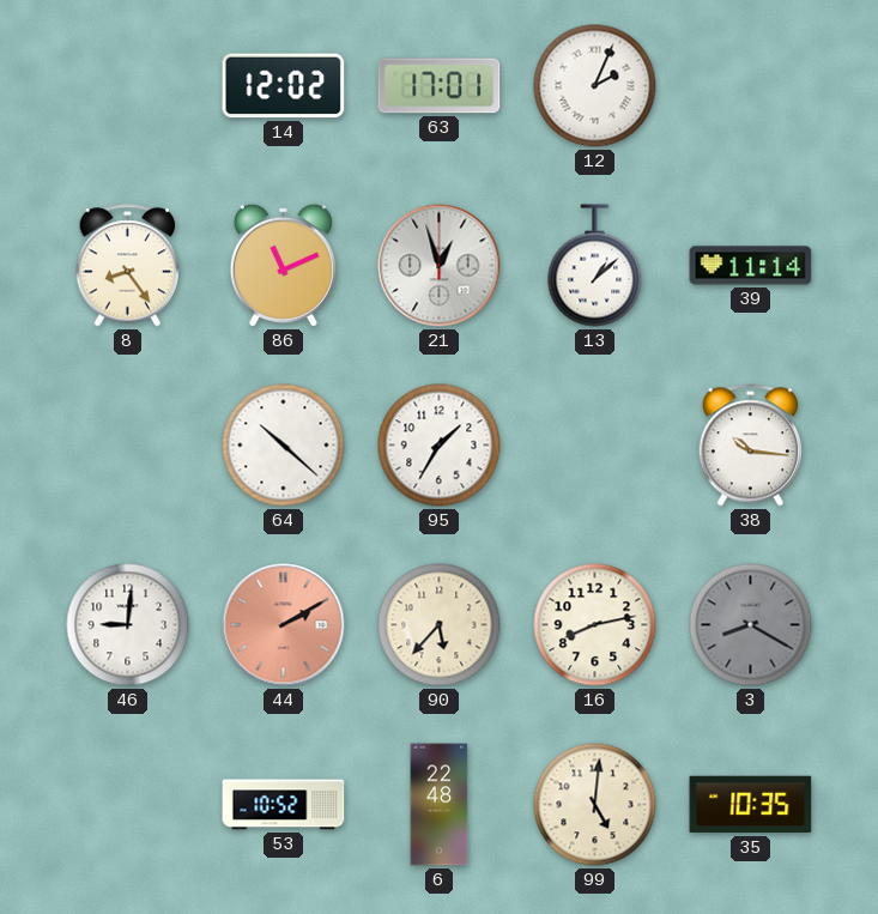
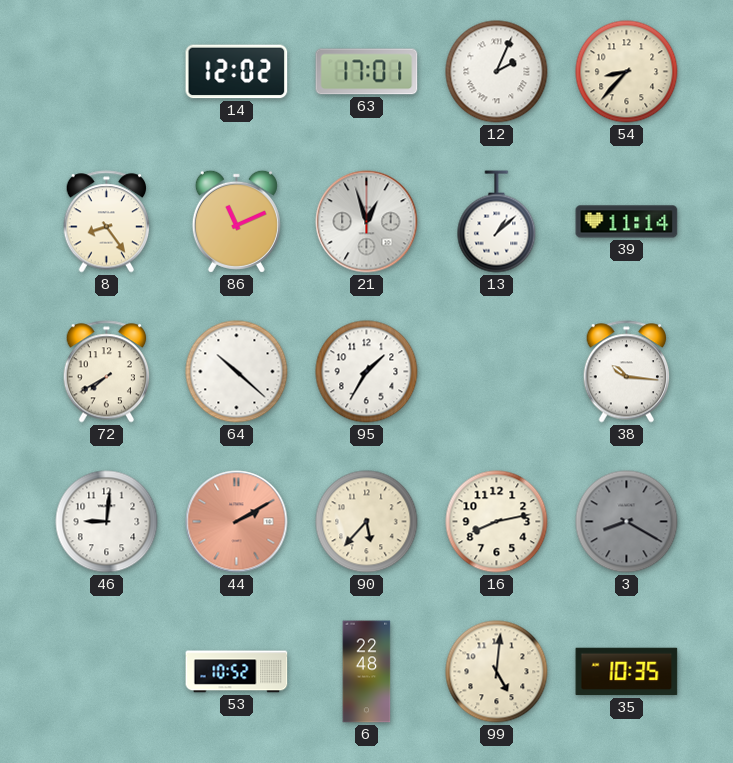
54: none -> 8:37 (627, 72)
72: none -> 7:40 (107, 372)
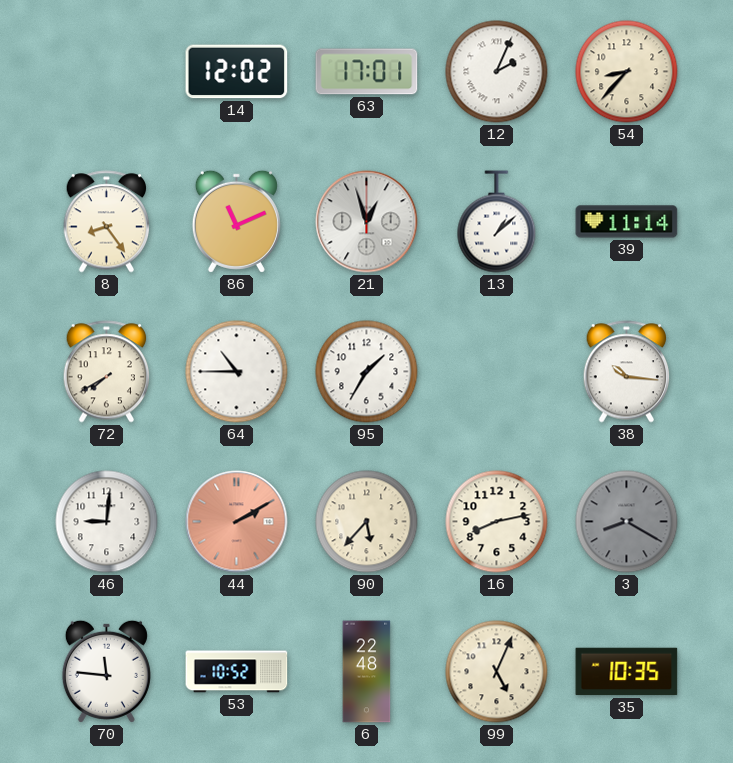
64: 10:22 -> 10:45 (237, 372)
70: none -> 11:46 (106, 671)
99: 5:01 -> 5:04 (497, 672)
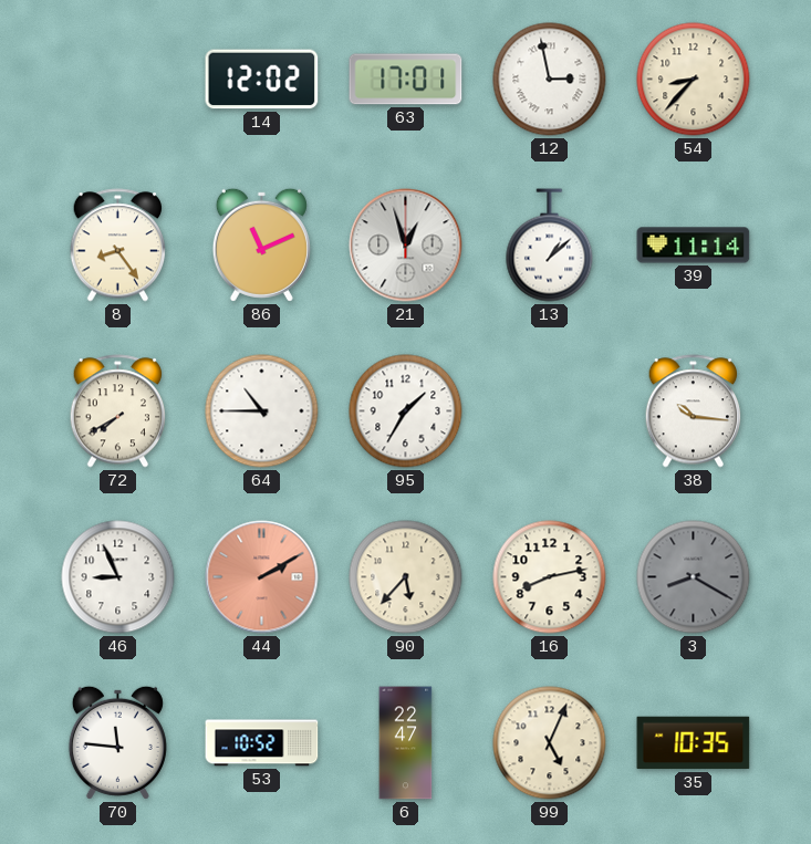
12: 2:04 -> 2:58 (550, 80)
46: 9:01 -> 8:56 (118, 577)
6: 22:48 -> 22:47 (406, 743)
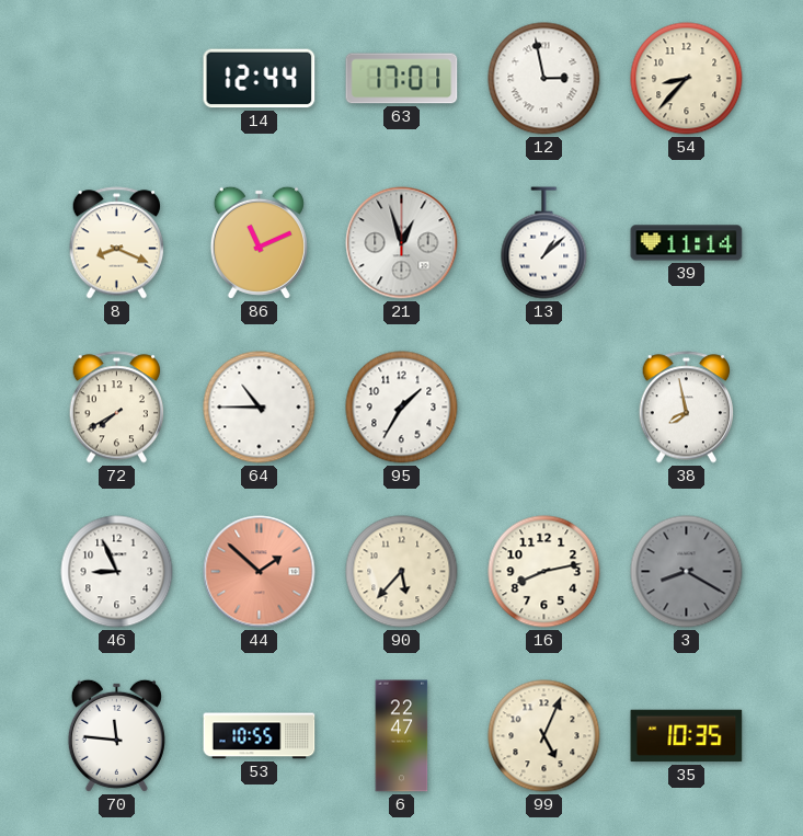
14: 12:02 -> 12:44 (260, 79)
8: 8:24 -> 8:19 (117, 243)
38: 10:16 -> 7:58 (687, 408)
44: 2:10 -> 1:52 (260, 572)
53: 10:52 -> 10:55 (260, 736)
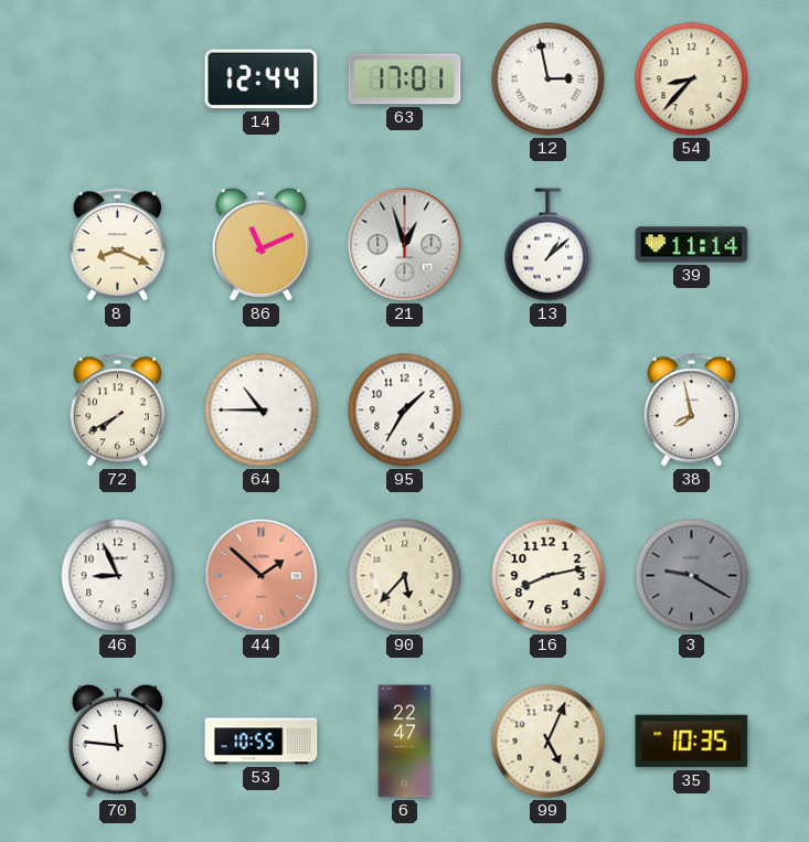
3: 8:20 -> 9:20 (692, 576)
